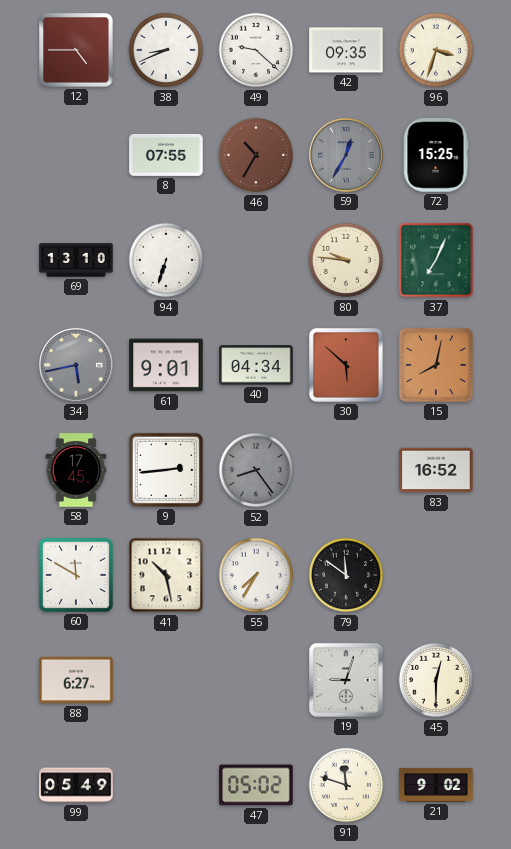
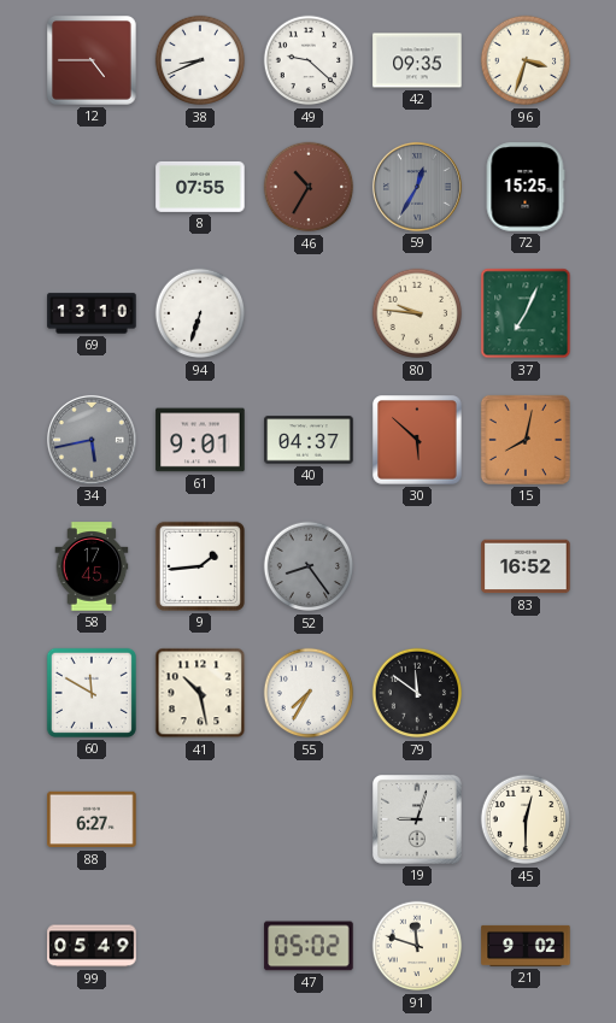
40: 04:34 -> 04:37 (309, 440)
9: 2:44 -> 1:44 (200, 566)
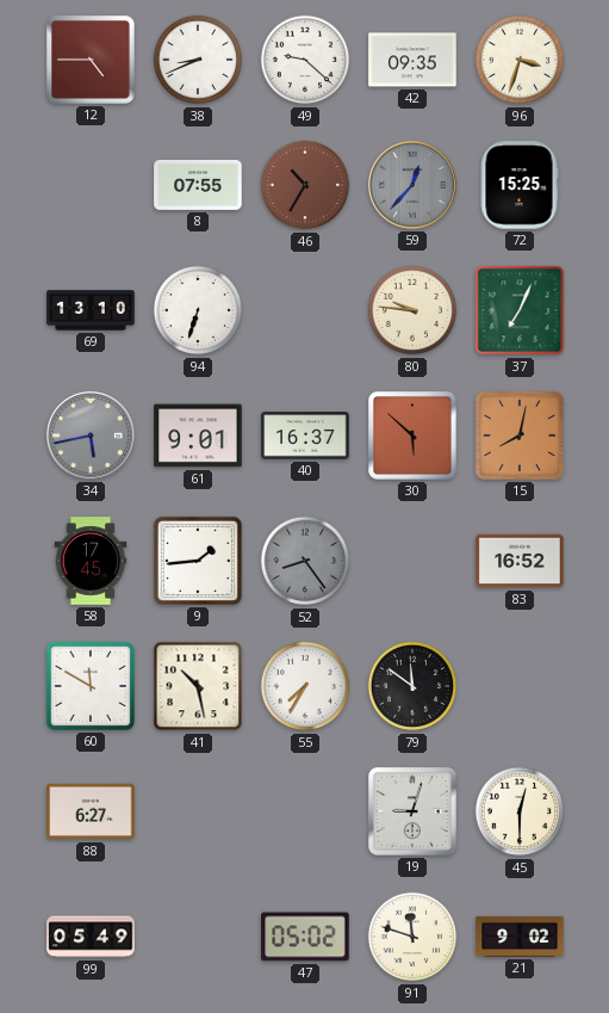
59: 12:35 -> 12:37 (412, 185)
40: 04:37 -> 16:37 (305, 436)
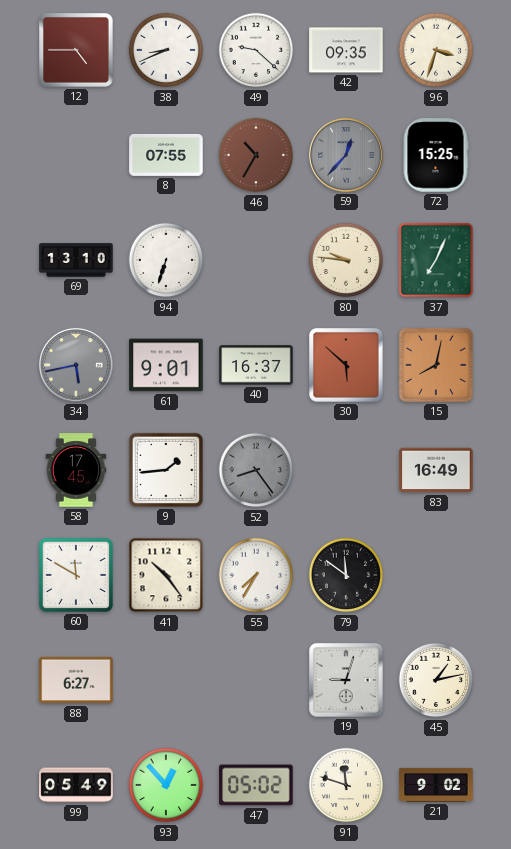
83: 16:52 -> 16:49 (436, 470)
41: 10:28 -> 10:24 (166, 575)
45: 12:30 -> 1:13 (436, 680)
93: none -> 12:53 (166, 785)
